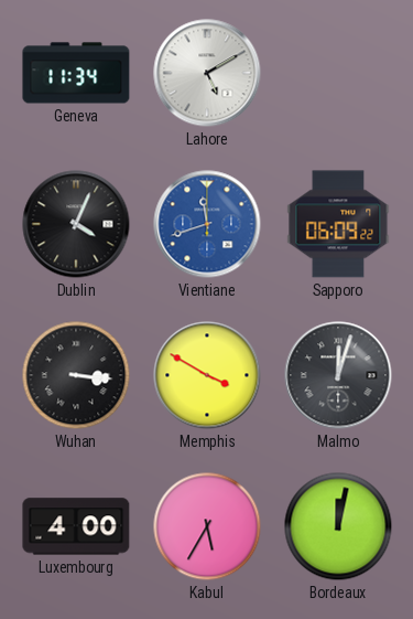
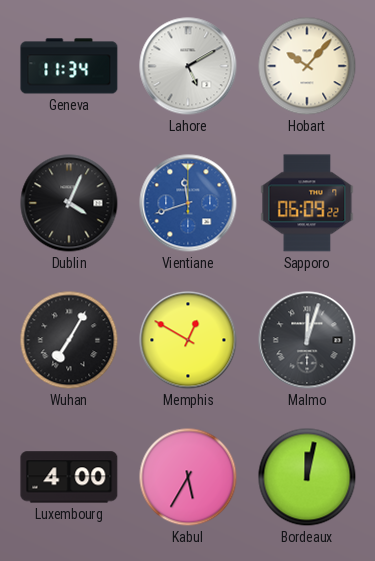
Hobart: none -> 10:07 (307, 66)
Wuhan: 3:16 -> 7:05 (69, 340)
Memphis: 3:50 -> 12:50 (188, 340)
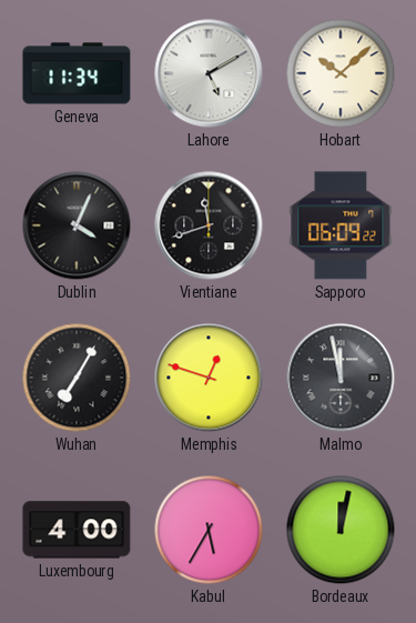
Hobart: 10:07 -> 10:08 (341, 73)
Vientiane dial: blue -> black (209, 225)
Memphis: 12:50 -> 12:48 (209, 378)
Malmo: 12:03 -> 11:58 (341, 378)
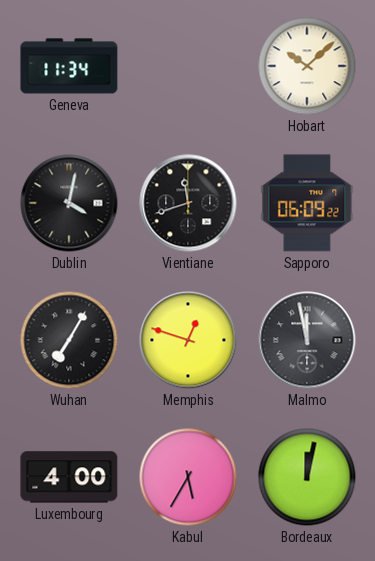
Lahore: 5:10 -> none (209, 73)
Dublin: 4:04 -> 4:02 (69, 203)
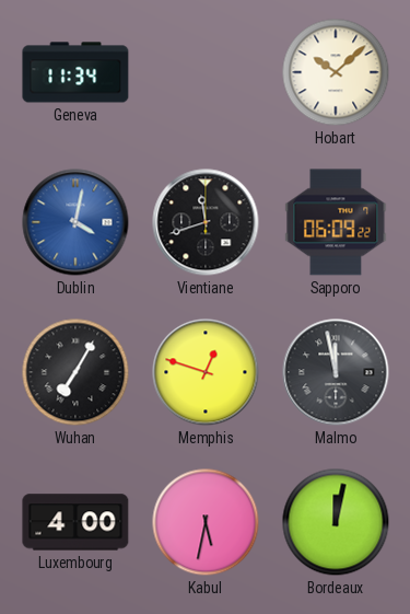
Dublin dial: black -> blue (75, 222)
Kabul: 5:35 -> 5:32 (206, 522)
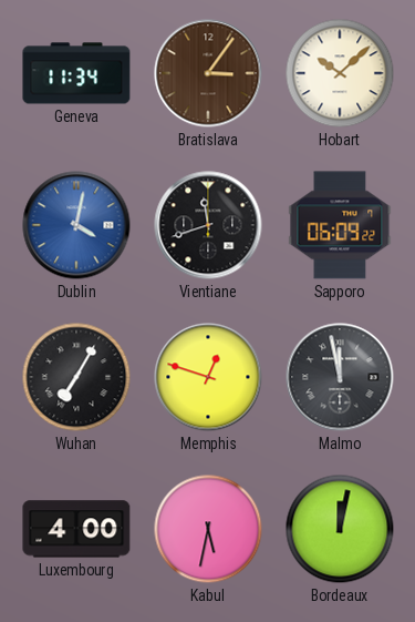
Bratislava: none -> 3:06 (208, 73)
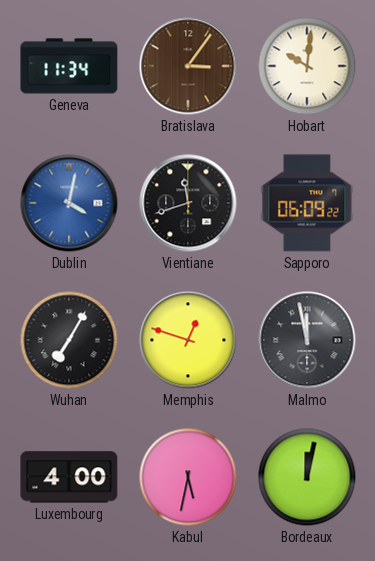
Hobart: 10:08 -> 10:01 (307, 66)
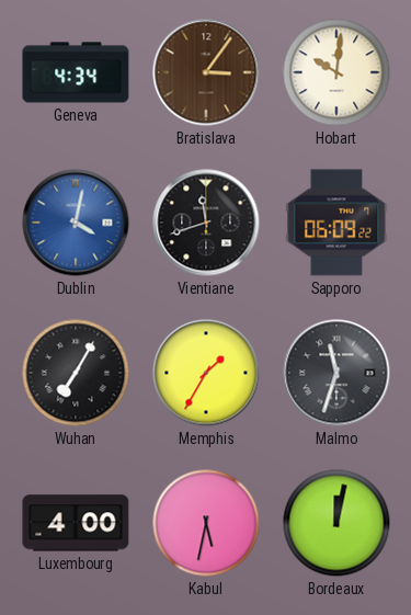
Geneva: 11:34 -> 4:34 (76, 72)
Memphis: 12:48 -> 1:35 (206, 373)
Malmo: 11:58 -> 11:33 (336, 373)
